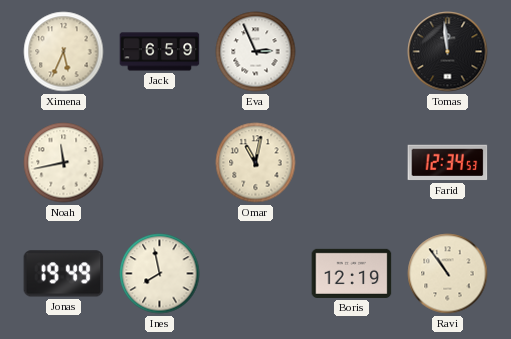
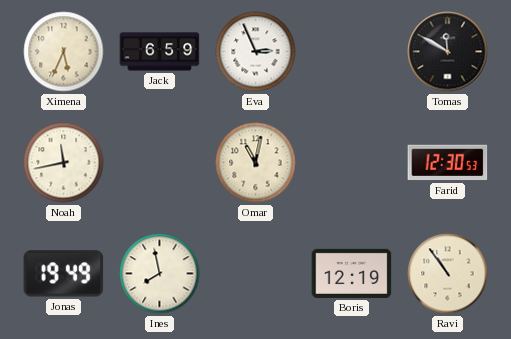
Tomas: 11:59 -> 11:50 (448, 52)
Farid: 12:34 -> 12:30 (448, 163)
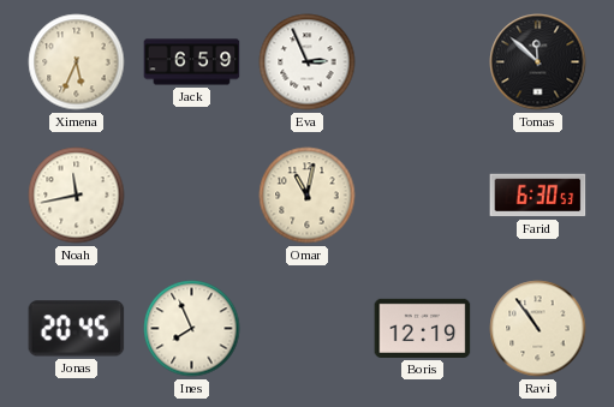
Tomas: 11:50 -> 11:52 (538, 62)
Farid: 12:30 -> 6:30 (538, 196)
Jonas: 19:49 -> 20:45 (77, 329)
Ines: 7:58 -> 7:56 (192, 329)
